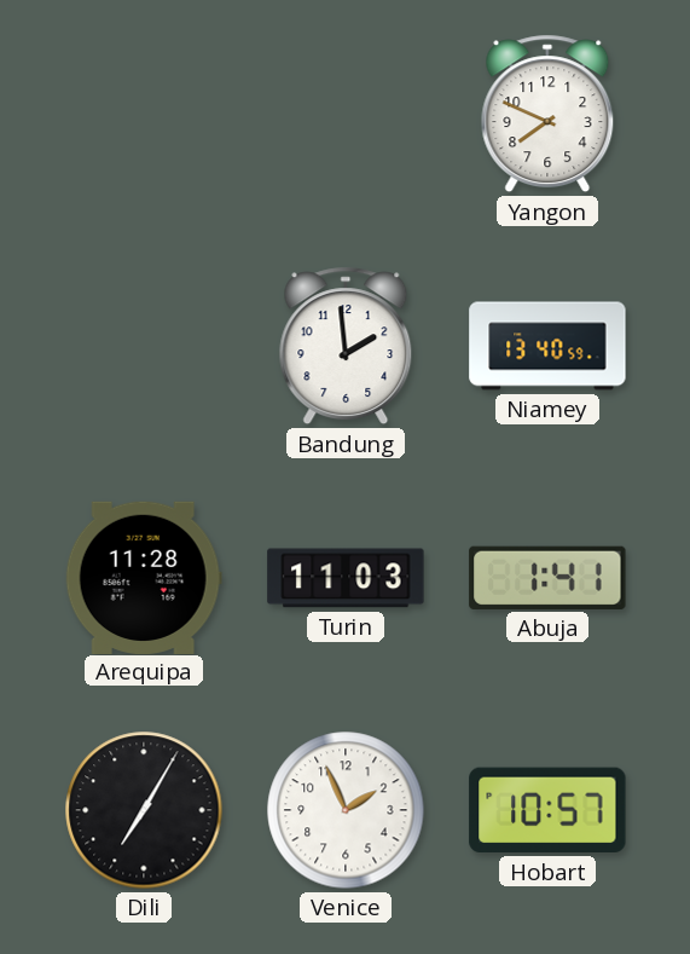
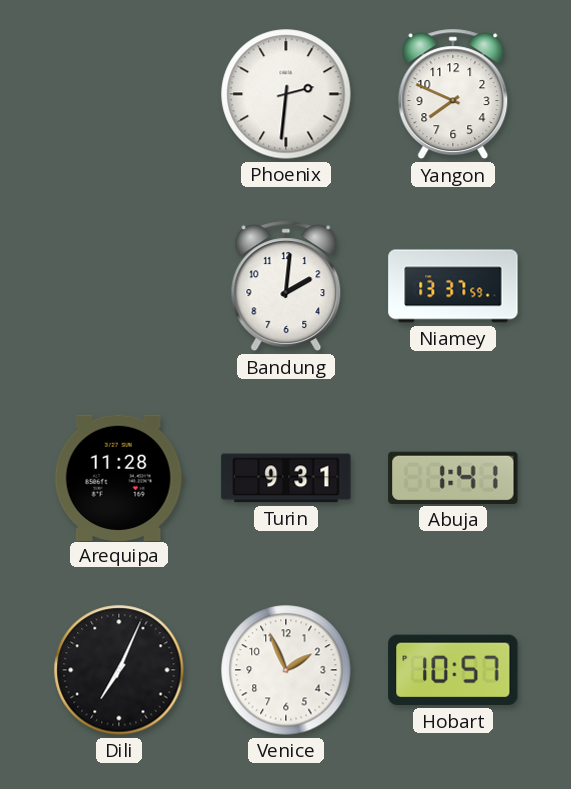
Phoenix: none -> 2:31 (286, 94)
Bandung: 1:59 -> 2:01 (286, 286)
Niamey: 13:40 -> 13:37 (453, 286)
Turin: 11:03 -> 9:31 (286, 478)
Dili: 7:05 -> 7:04 (119, 670)
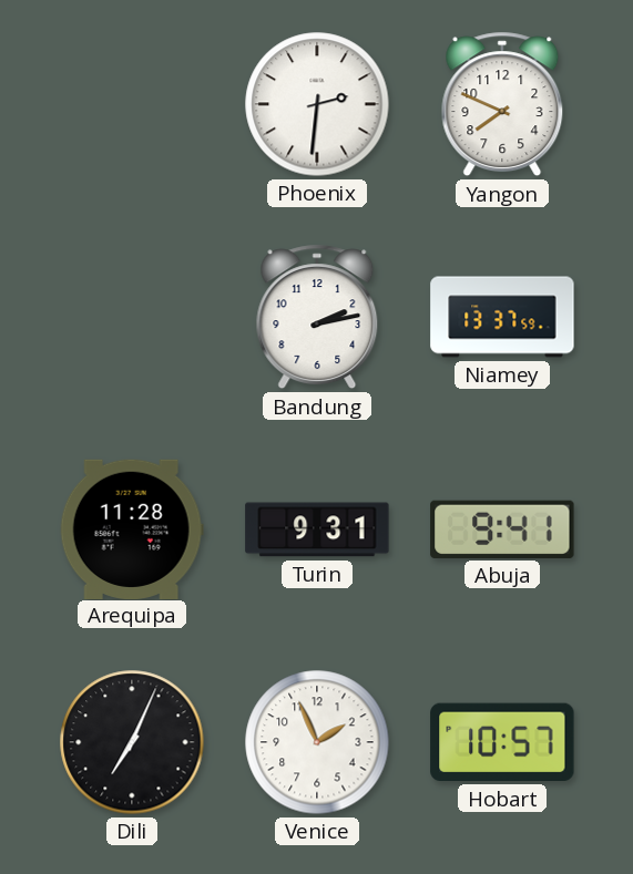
Bandung: 2:01 -> 2:13 (317, 317)
Abuja: 1:41 -> 9:41 (502, 529)
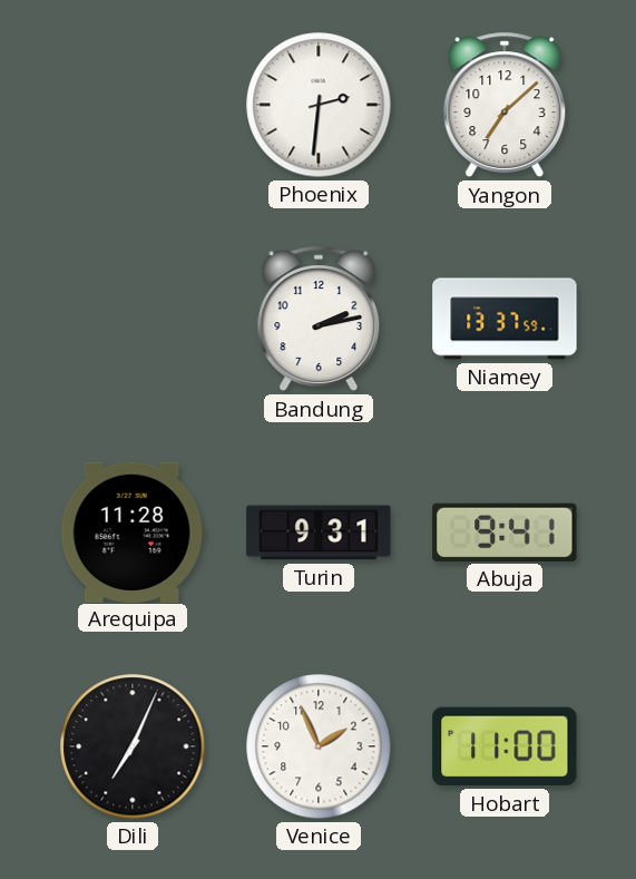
Yangon: 7:49 -> 7:08 (505, 105)
Hobart: 10:57 -> 11:00 (505, 746)
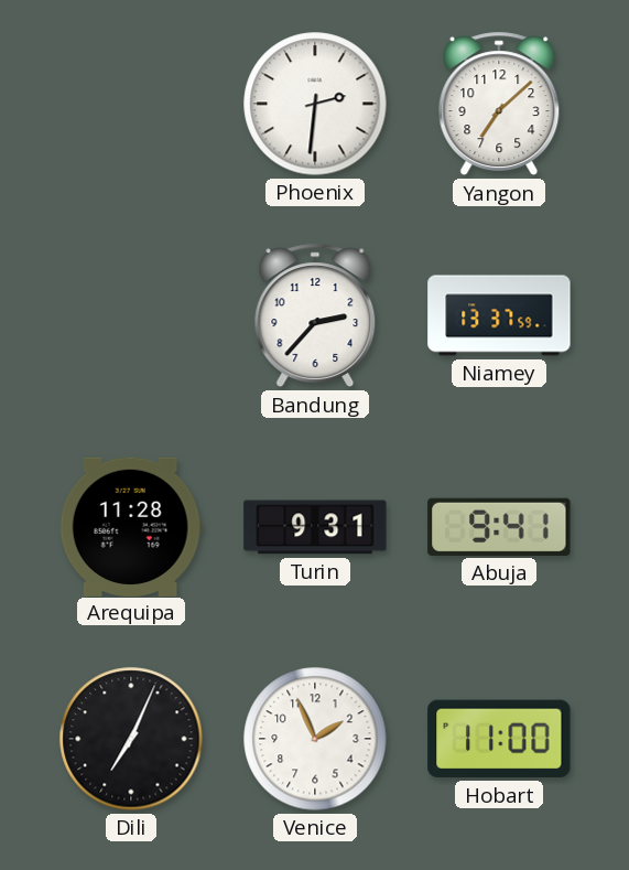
Bandung: 2:13 -> 2:37 (315, 315)
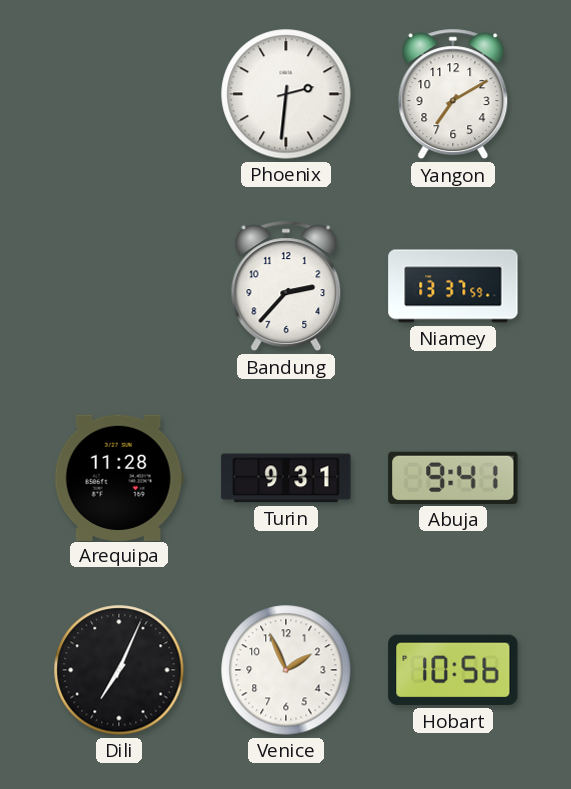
Yangon: 7:08 -> 7:10 (453, 94)
Hobart: 11:00 -> 10:56 (453, 670)
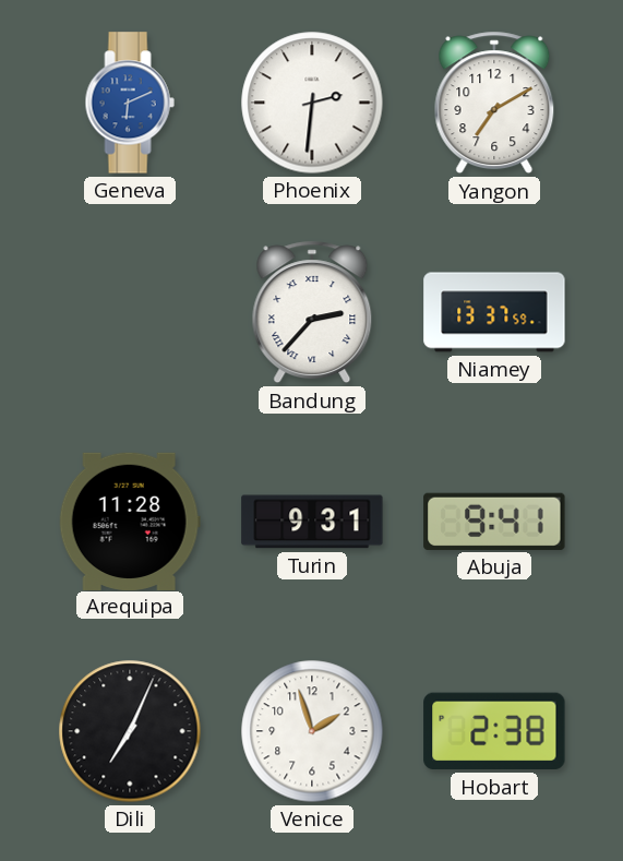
Geneva: none -> 6:11 (130, 103)
Bandung numerals: Arabic -> Roman (312, 312)
Venice: 1:56 -> 1:57 (312, 731)
Hobart: 10:56 -> 2:38 (494, 731)
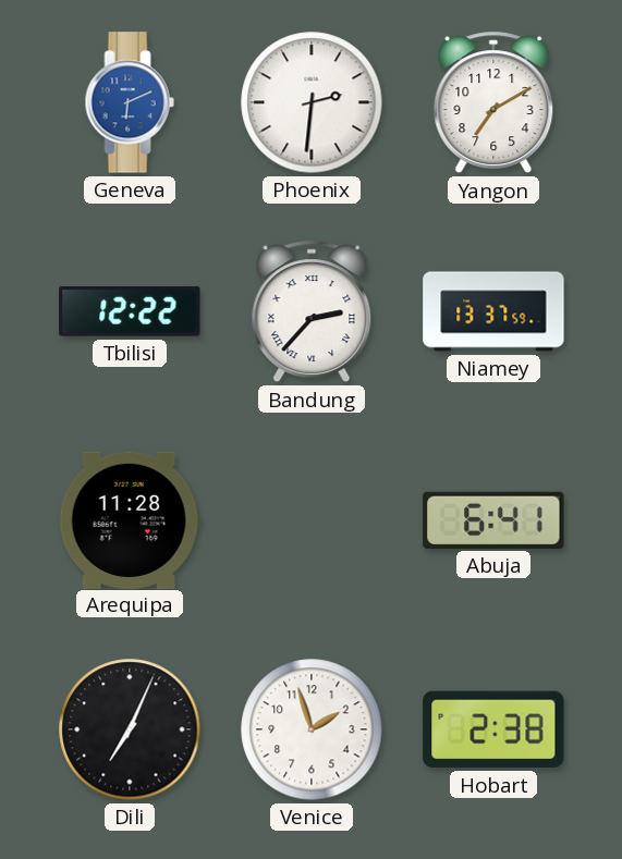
Tbilisi: none -> 12:22 (130, 312)
Turin: 9:31 -> none (312, 522)
Abuja: 9:41 -> 6:41 (493, 520)
